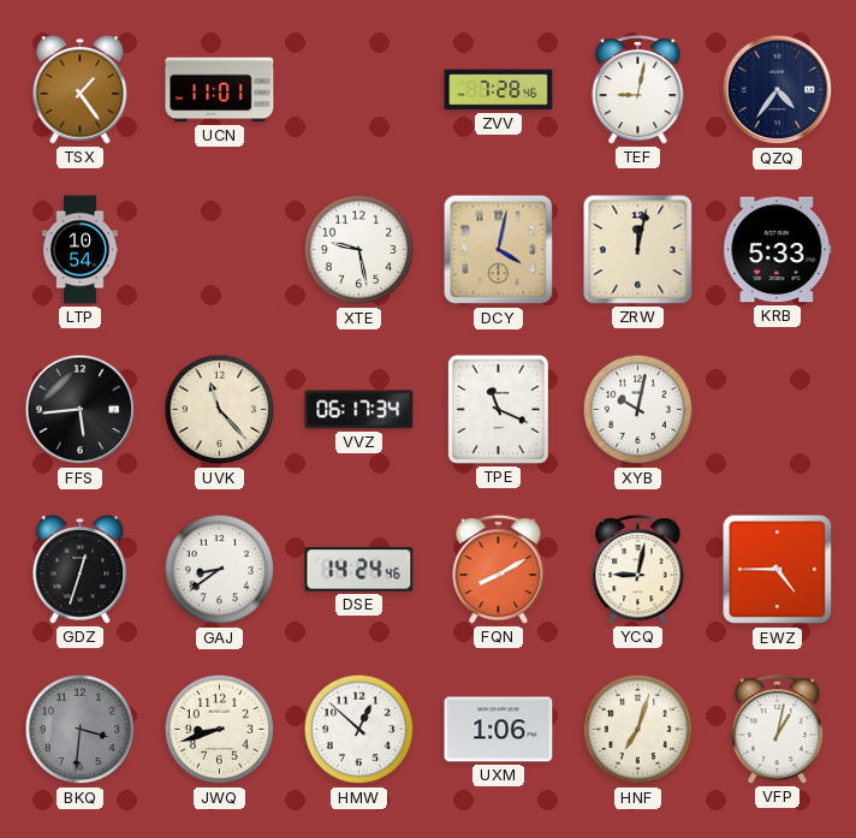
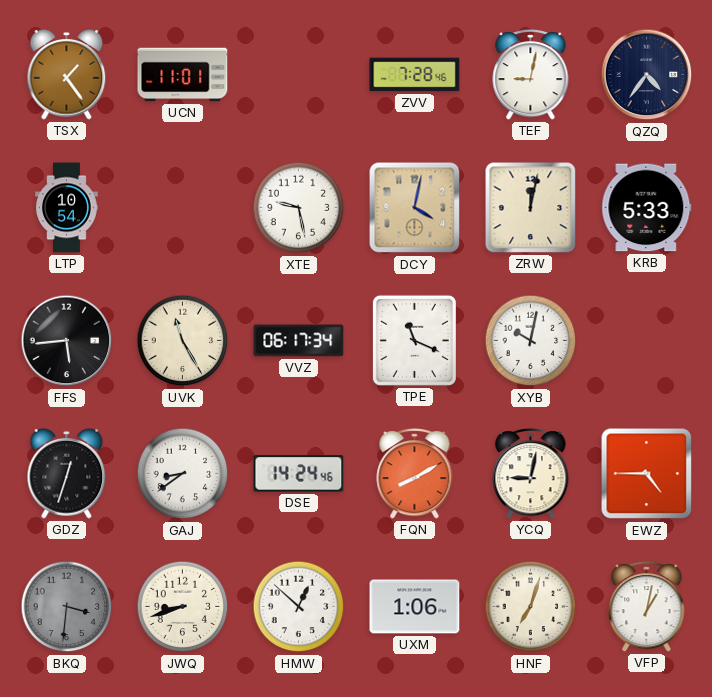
UVK: 11:23 -> 11:25 (183, 341)
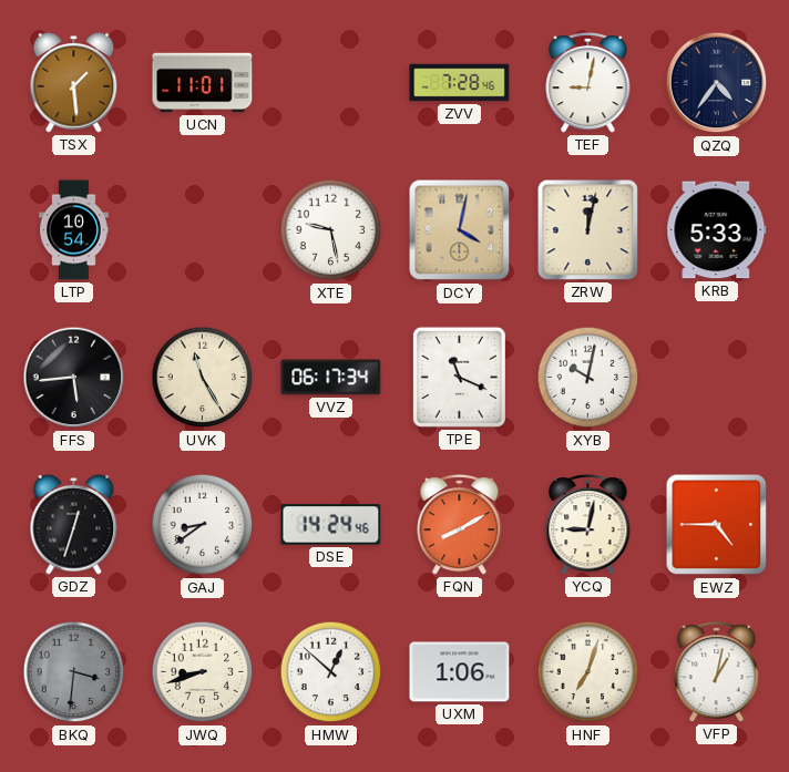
TSX: 1:24 -> 1:29 (74, 82)
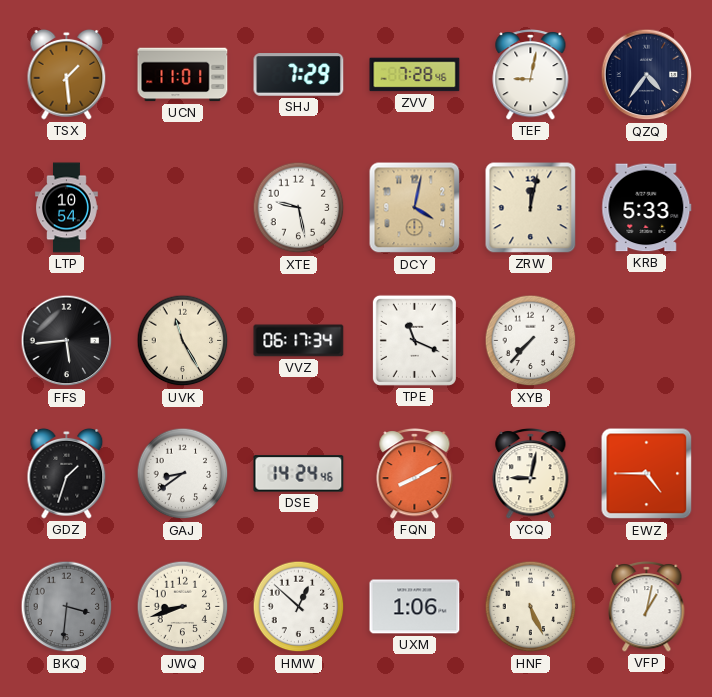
SHJ: none -> 7:29 (299, 75)
XYB: 10:02 -> 7:37 (531, 341)
GDZ: 12:33 -> 1:33 (67, 473)
HNF: 7:03 -> 5:26 (531, 607)
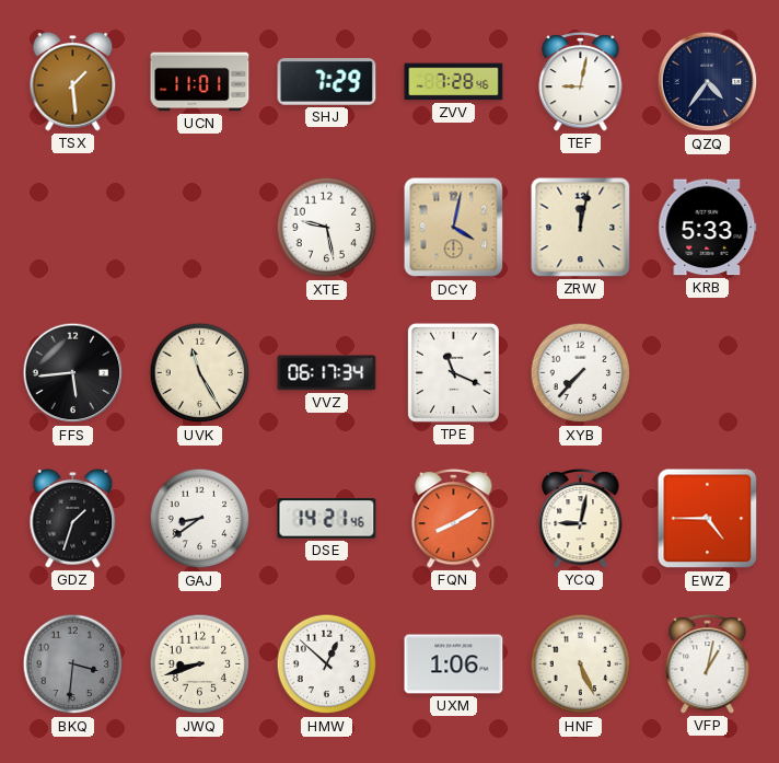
LTP: 10:54 -> none (67, 208)
DSE: 14:24 -> 14:21 (327, 519)
